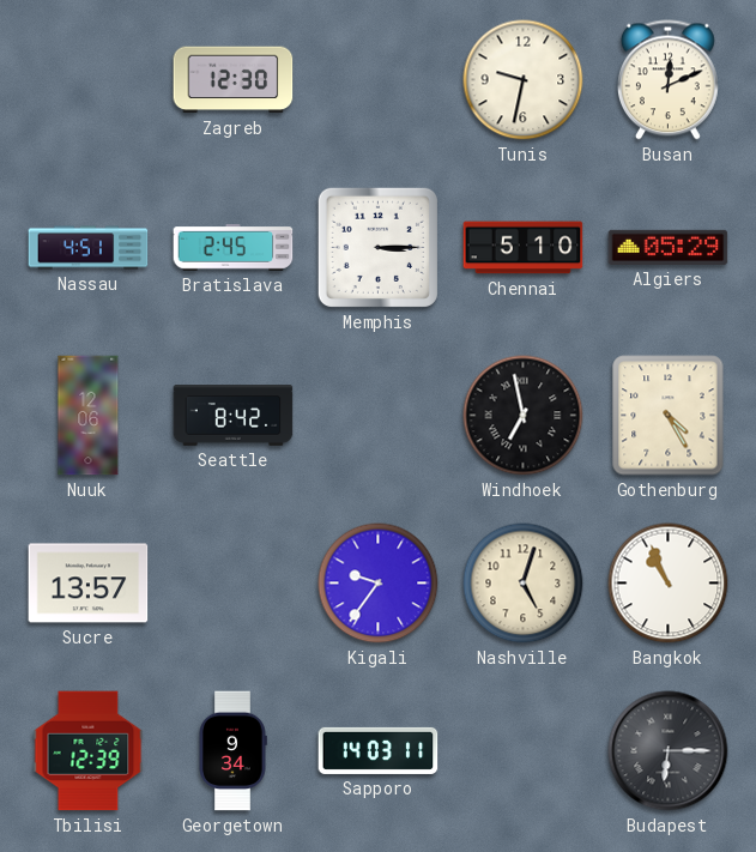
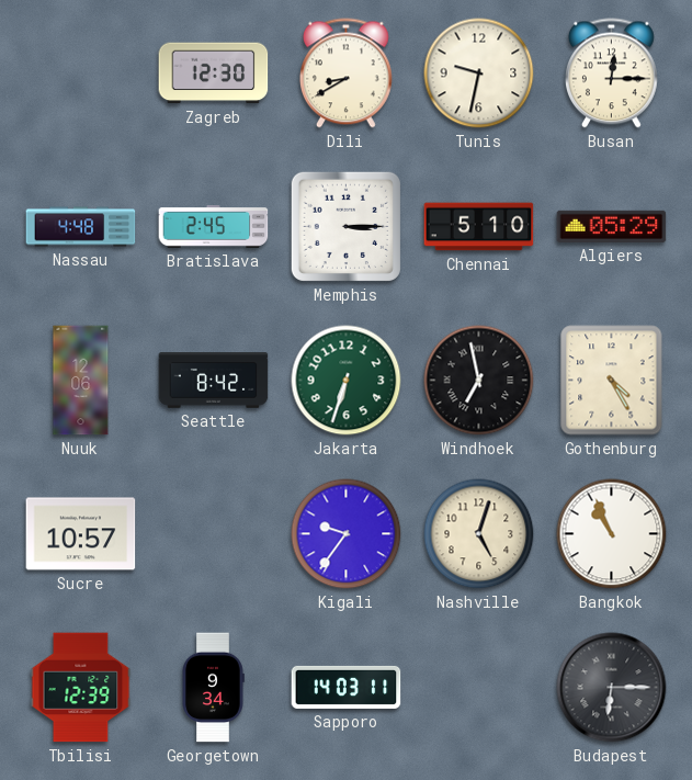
Dili: none -> 8:40 (345, 74)
Busan: 12:11 -> 12:15 (611, 74)
Nassau: 4:51 -> 4:48 (81, 227)
Jakarta: none -> 6:33 (347, 381)
Sucre: 13:57 -> 10:57 (81, 534)
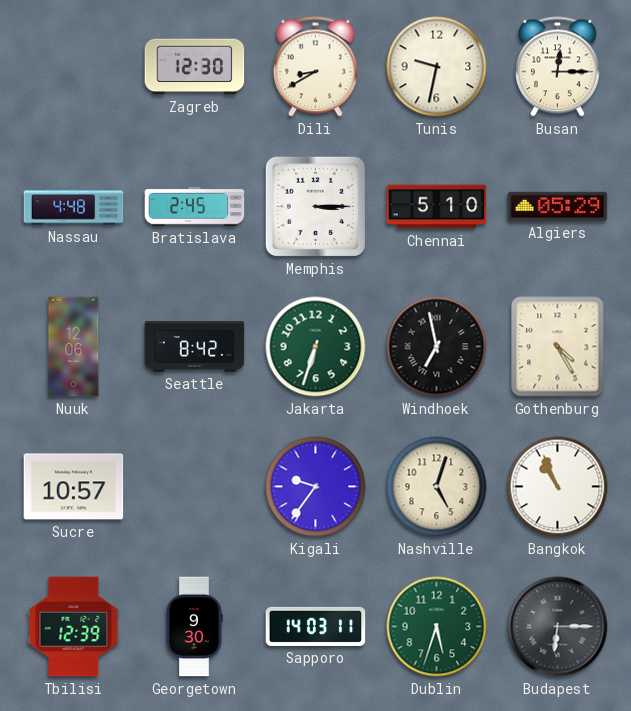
Georgetown: 9:34 -> 9:30 (194, 627)
Dublin: none -> 5:33 (437, 627)
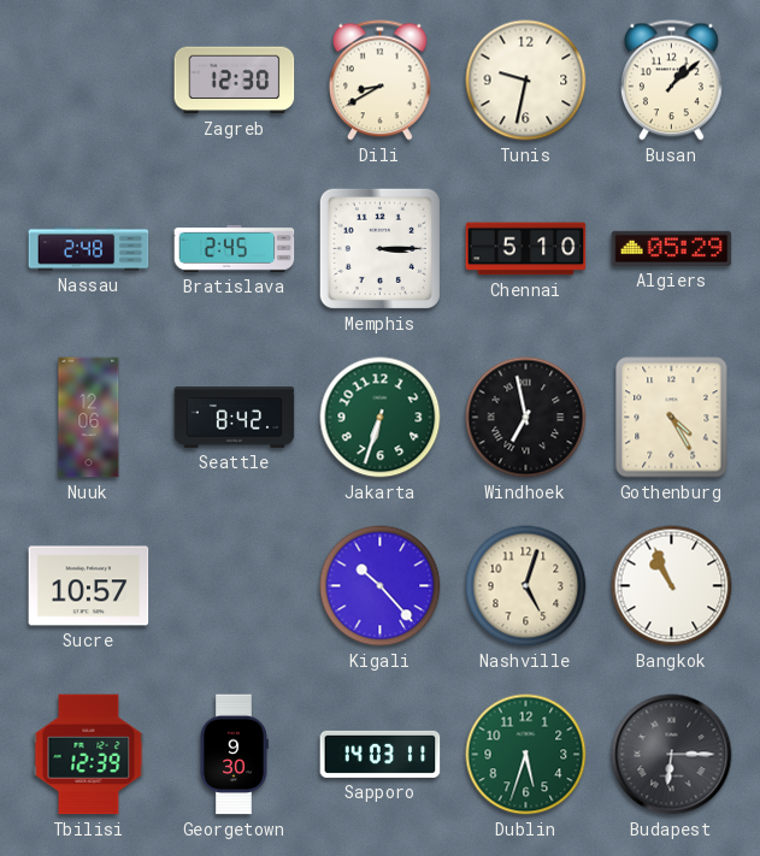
Busan: 12:15 -> 1:08 (671, 81)
Nassau: 4:48 -> 2:48 (89, 249)
Kigali: 9:36 -> 10:23 (381, 586)
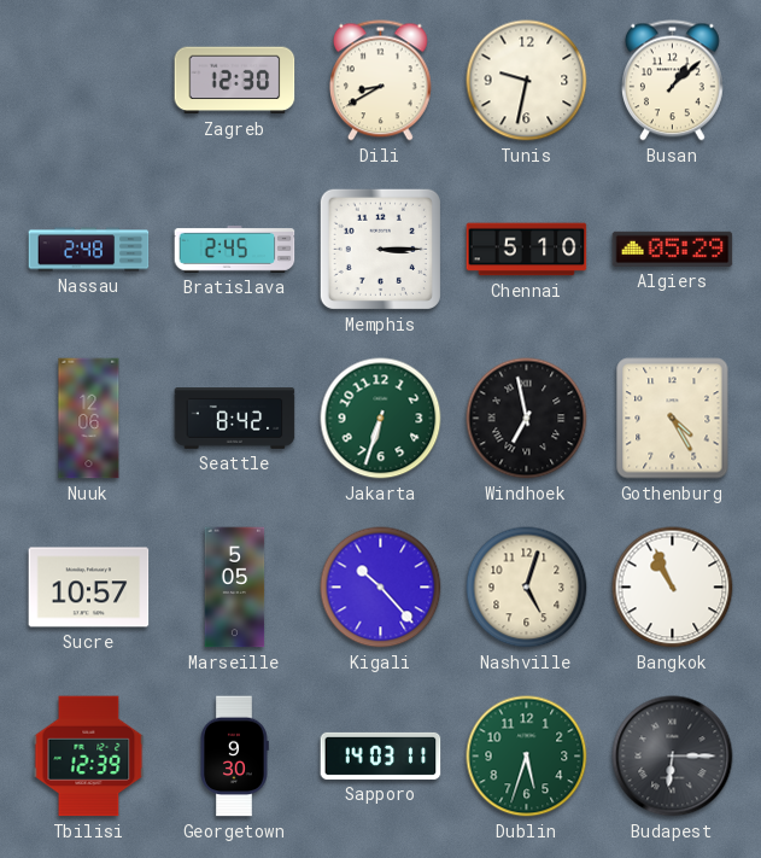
Marseille: none -> 5:05 (235, 588)
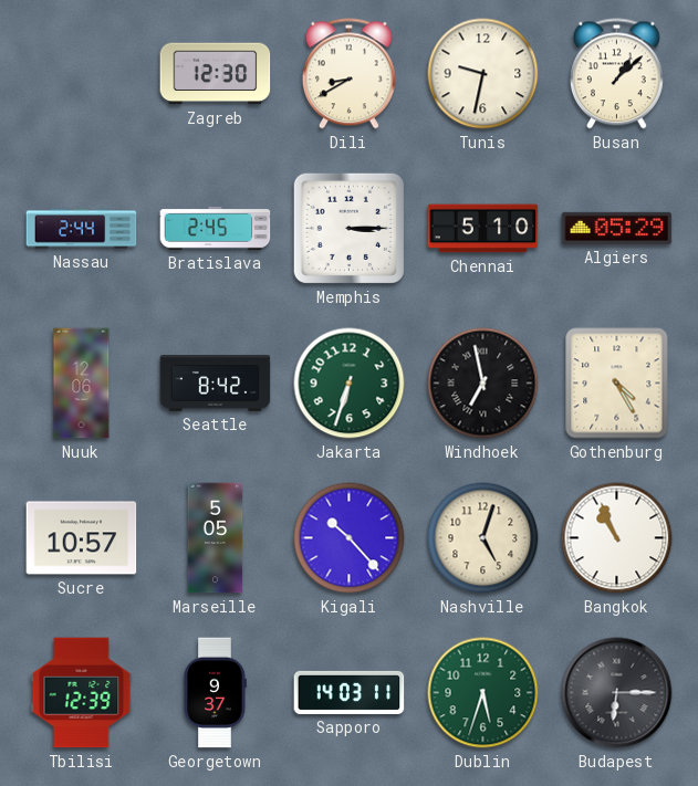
Nassau: 2:48 -> 2:44 (82, 229)
Georgetown: 9:30 -> 9:37 (215, 693)
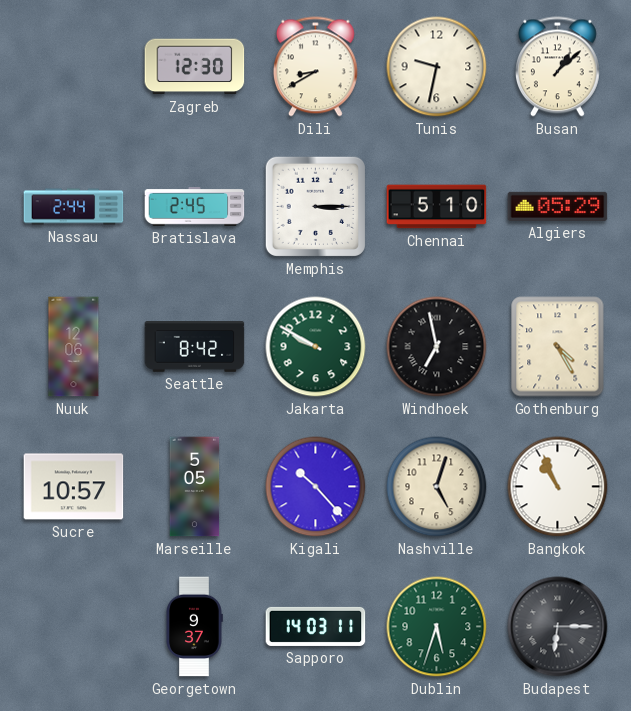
Jakarta: 6:33 -> 9:50 (316, 347)
Tbilisi: 12:39 -> none (82, 693)
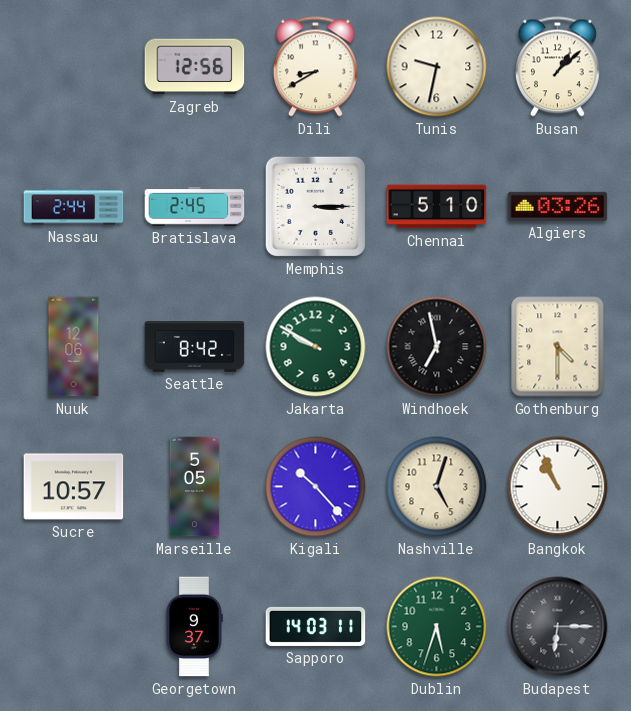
Zagreb: 12:30 -> 12:56 (195, 67)
Algiers: 05:29 -> 03:26 (558, 206)
Gothenburg: 4:25 -> 4:30 (558, 347)
